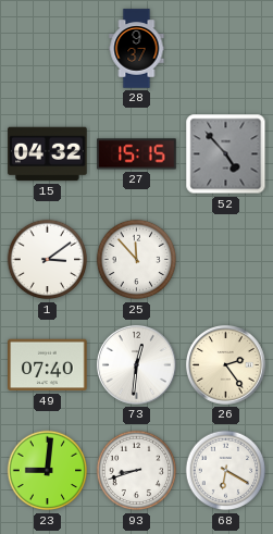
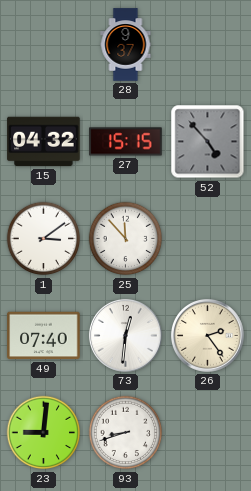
68: 6:20 -> none (226, 471)
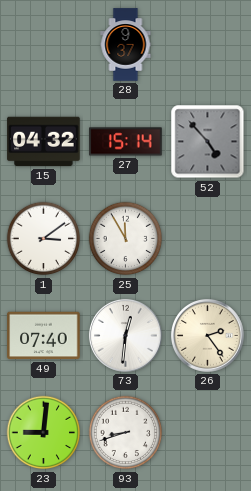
27: 15:15 -> 15:14 (126, 142)
25: 11:53 -> 11:55 (126, 239)
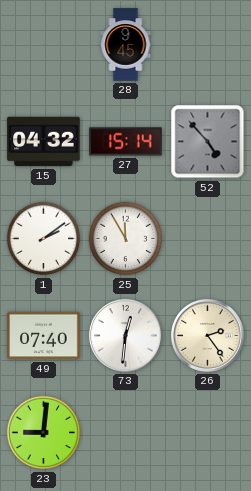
28: 9:37 -> 9:45 (126, 45)
1: 3:09 -> 2:09 (44, 239)
93: 8:42 -> none (126, 433)
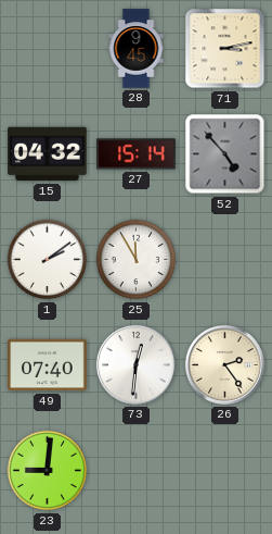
71: none -> 3:13 (225, 49)
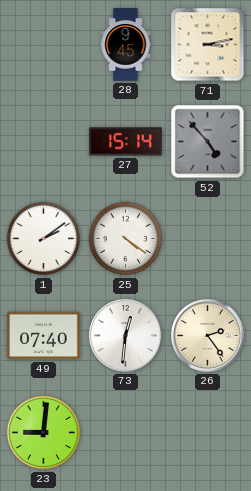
15: 04:32 -> none (48, 154)
25: 11:55 -> 4:21 (126, 239)
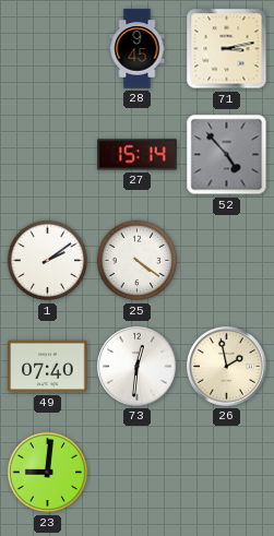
26: 2:24 -> 1:58 (227, 367)
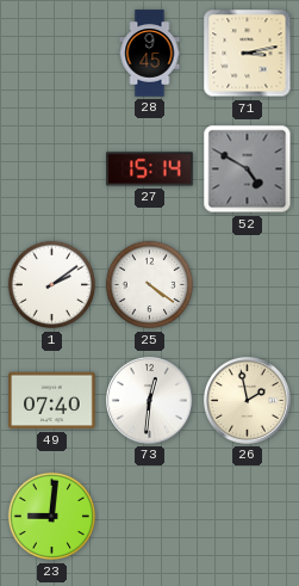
52: 4:53 -> 4:50 (248, 169)
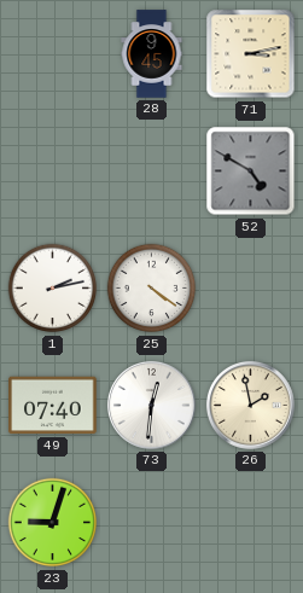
27: 15:14 -> none (150, 169)
1: 2:09 -> 2:13 (53, 289)
23: 9:01 -> 9:03 (53, 523)
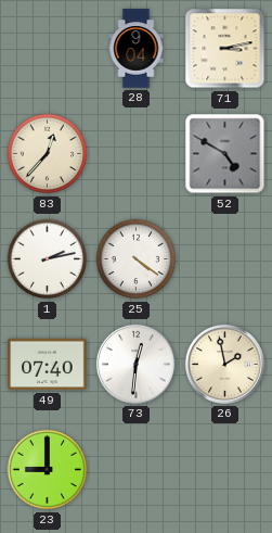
28: 9:45 -> 9:04 (137, 49)
83: none -> 12:37 (48, 154)
23: 9:03 -> 9:00 (48, 470)
